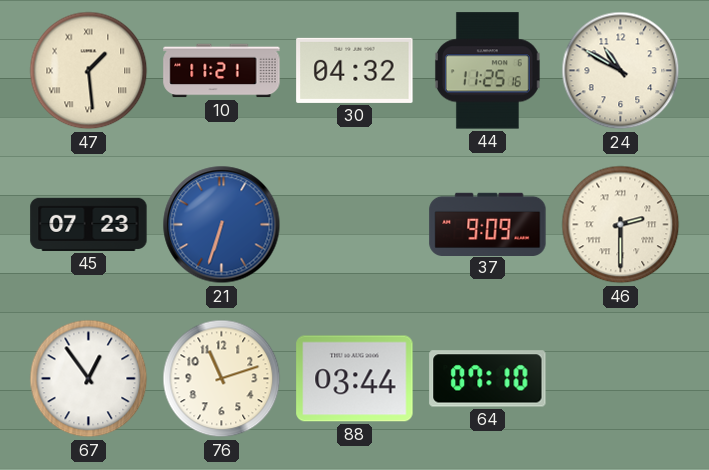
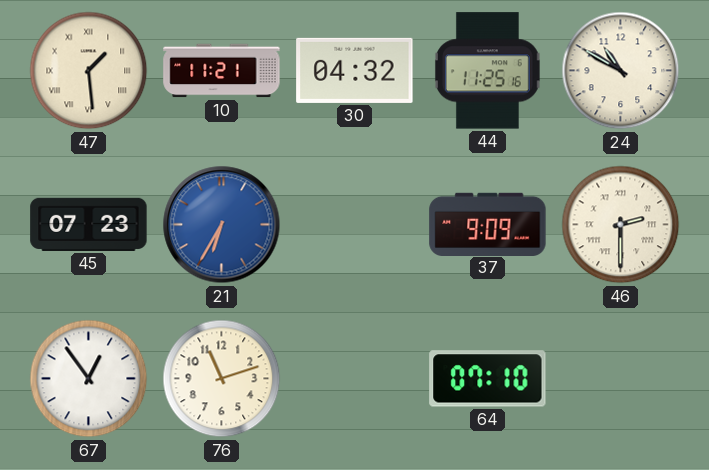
21: 6:33 -> 6:35 (222, 225)
88: 03:44 -> none (355, 379)
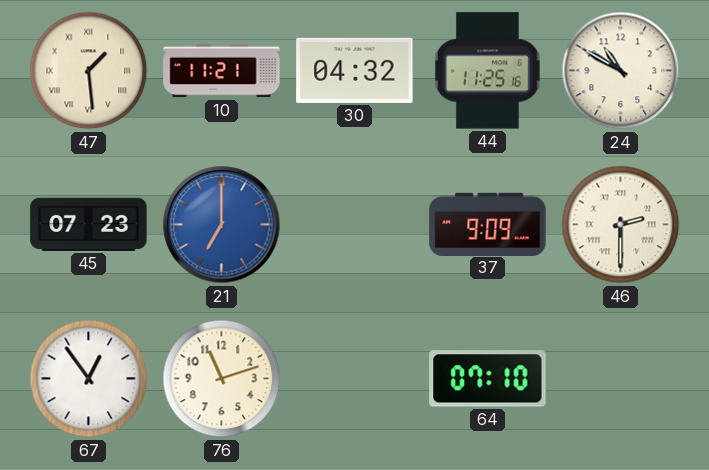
21: 6:35 -> 7:00 (222, 225)
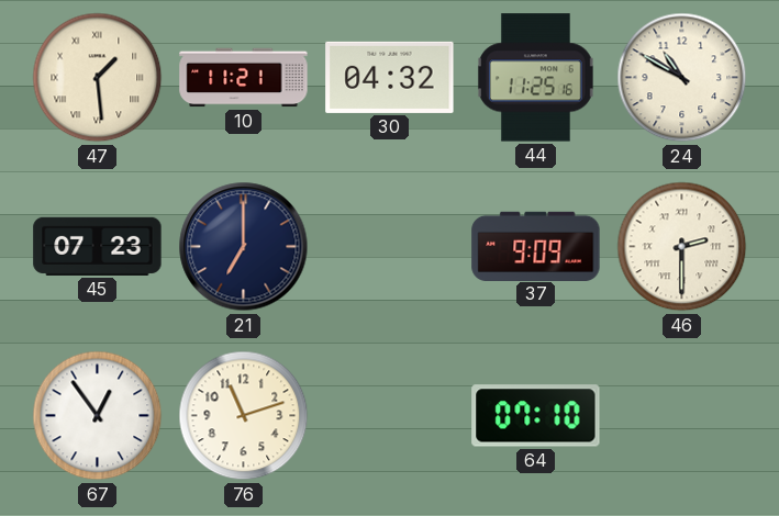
21 dial: blue -> navy (244, 247)
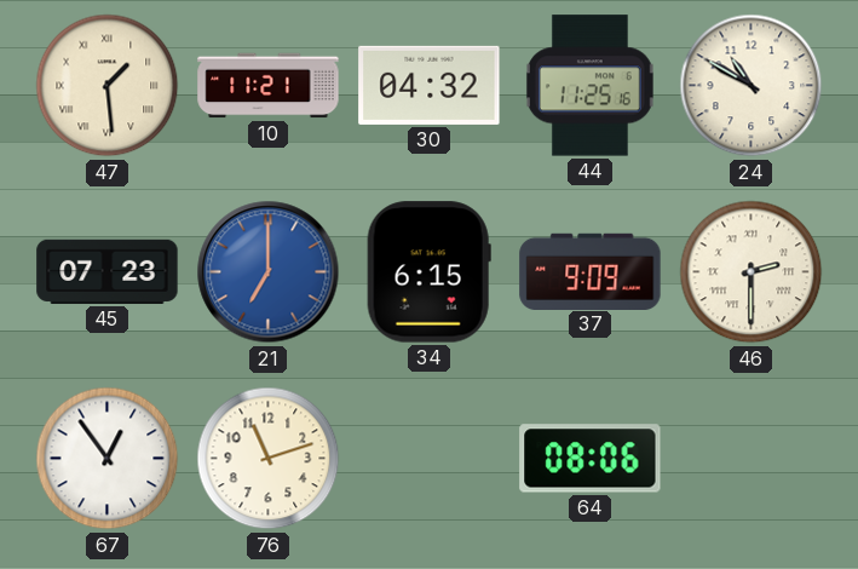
21 dial: navy -> blue (269, 272)
34: none -> 6:15 (428, 272)
64: 07:10 -> 08:06 (591, 459)
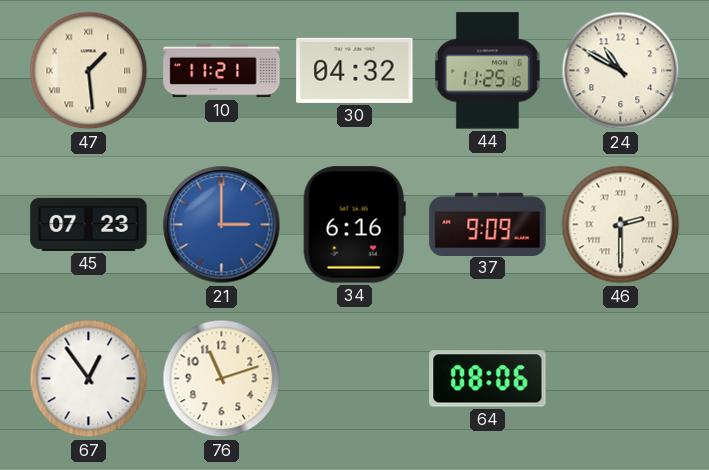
21: 7:00 -> 3:00 (222, 225)
34: 6:15 -> 6:16 (354, 225)
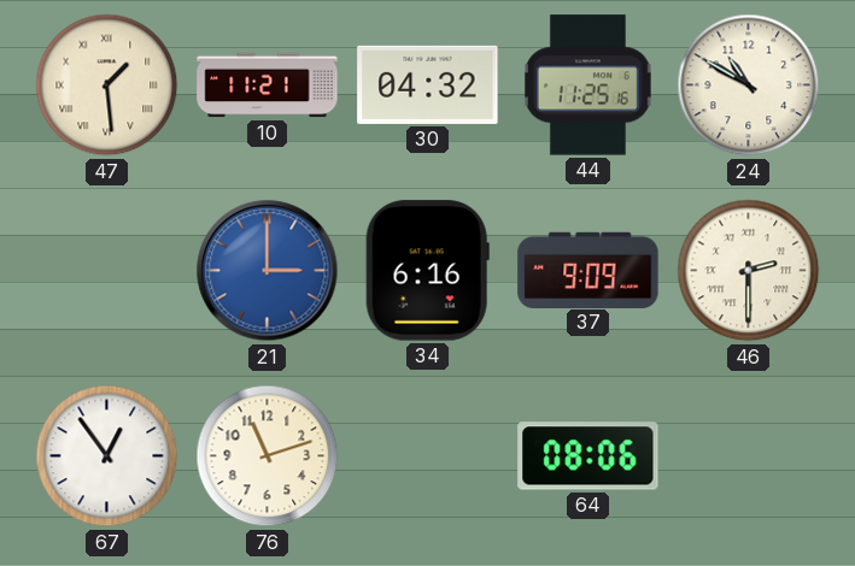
45: 07:23 -> none (89, 224)
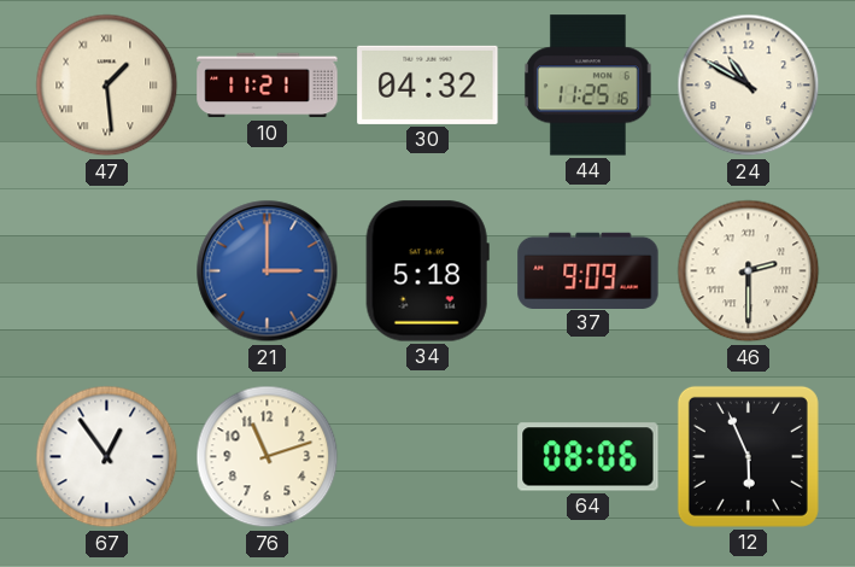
34: 6:16 -> 5:18 (427, 271)
12: none -> 5:56 (748, 456)
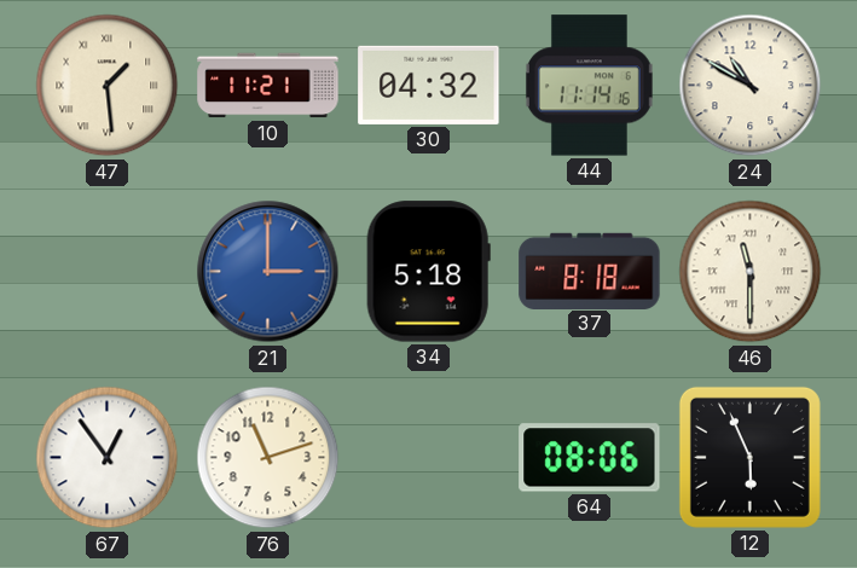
44: 11:25 -> 11:14 (589, 86)
37: 9:09 -> 8:18 (590, 271)
46: 2:30 -> 11:30 (751, 272)
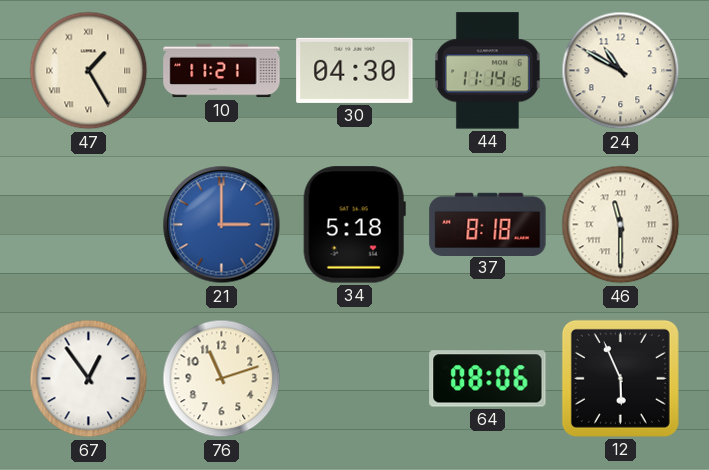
47: 1:29 -> 1:25 (89, 71)
30: 04:32 -> 04:30 (355, 70)
